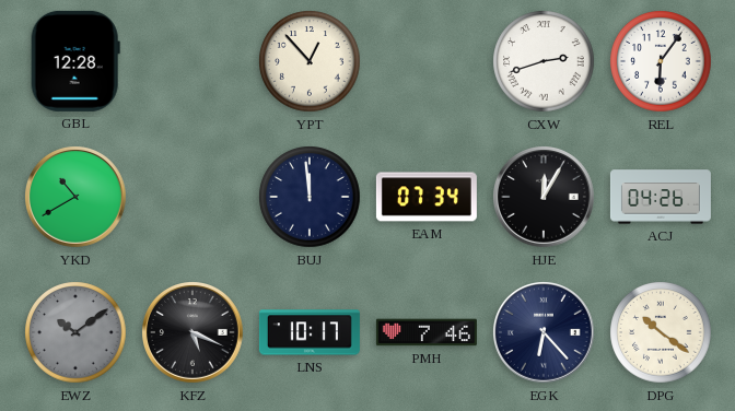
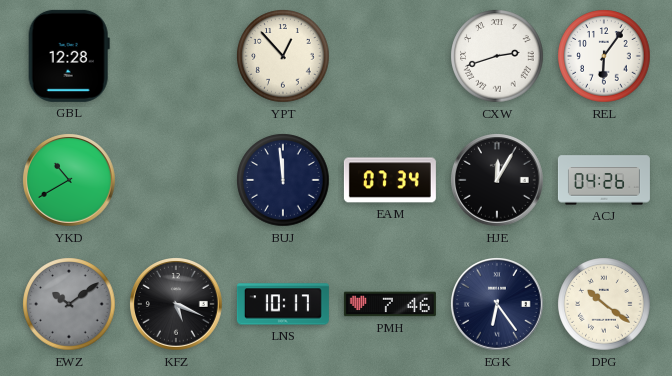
EGK: 6:23 -> 6:24 (498, 305)
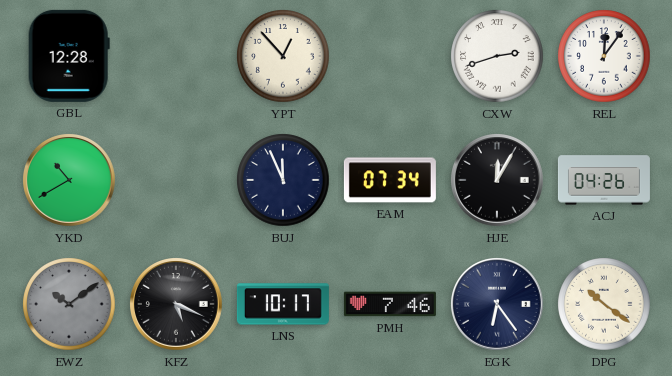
REL: 6:06 -> 12:06 (604, 56)
BUJ: 11:59 -> 11:56 (283, 180)
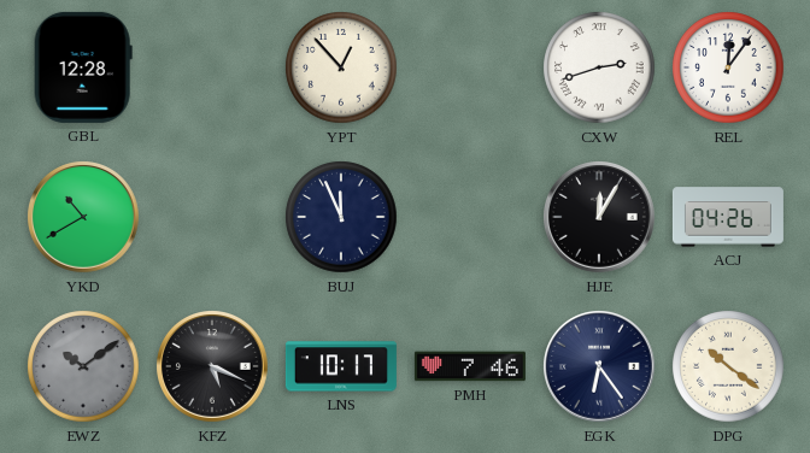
EAM: 07:34 -> none (390, 180)
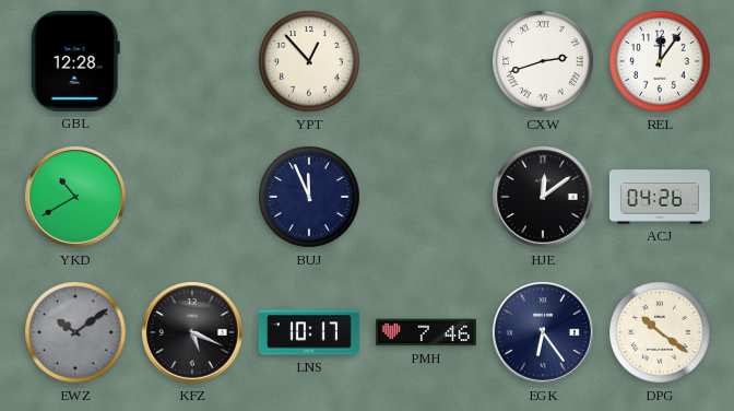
HJE: 12:05 -> 12:09 (544, 198)
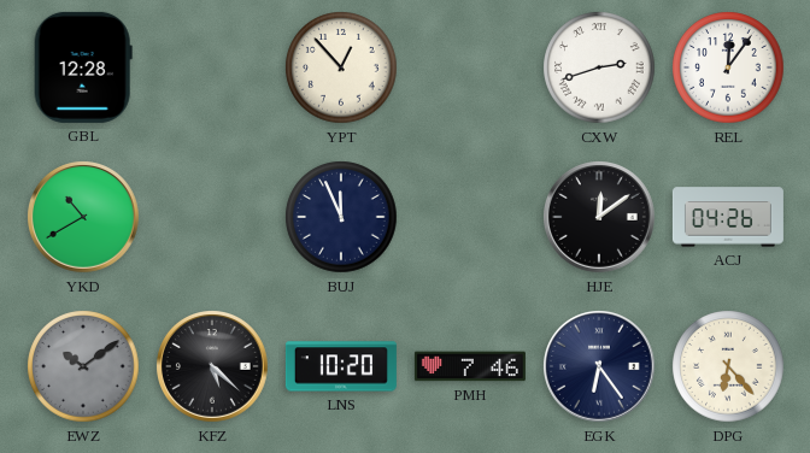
KFZ: 5:19 -> 5:22 (213, 367)
LNS: 10:17 -> 10:20 (341, 366)
DPG: 10:21 -> 6:23 (728, 366)
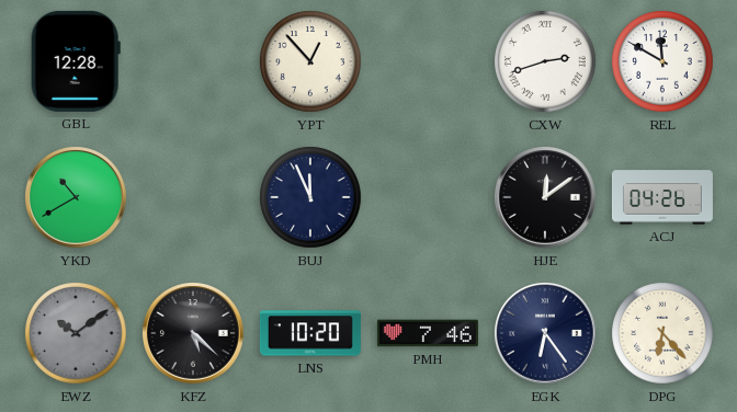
REL: 12:06 -> 11:50 (662, 61)
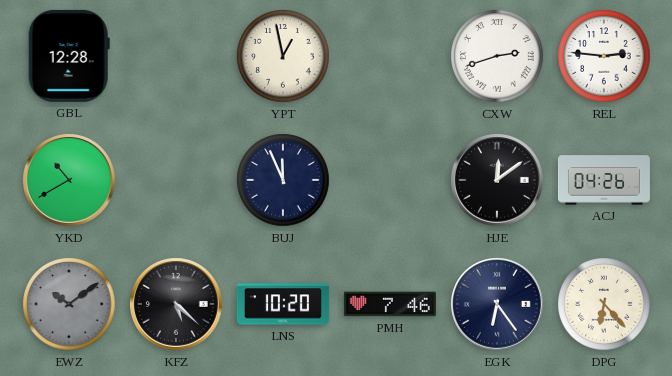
YPT: 12:53 -> 12:58 (283, 56)
REL: 11:50 -> 2:46 (604, 56)
